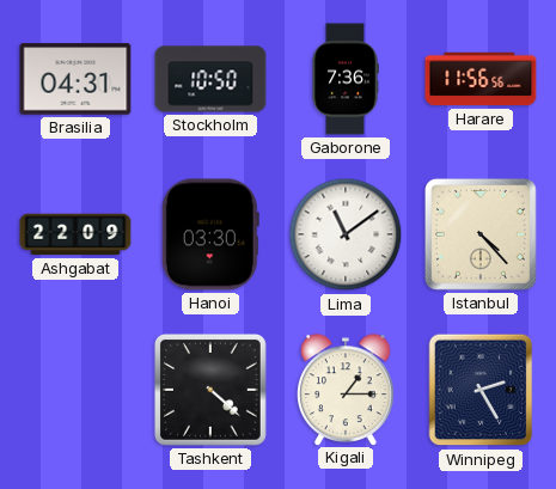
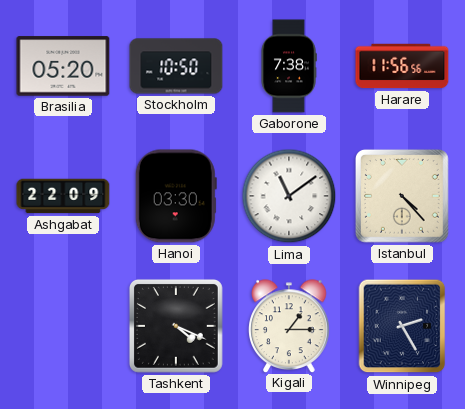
Brasilia: 04:31 -> 05:20 (63, 66)
Gaborone: 7:36 -> 7:38 (289, 66)
Tashkent: 4:22 -> 4:19 (176, 326)
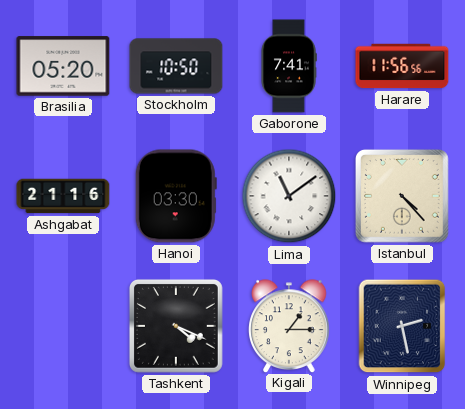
Gaborone: 7:38 -> 7:41 (289, 66)
Ashgabat: 22:09 -> 21:16 (63, 196)
Winnipeg: 2:25 -> 2:28 (402, 326)
